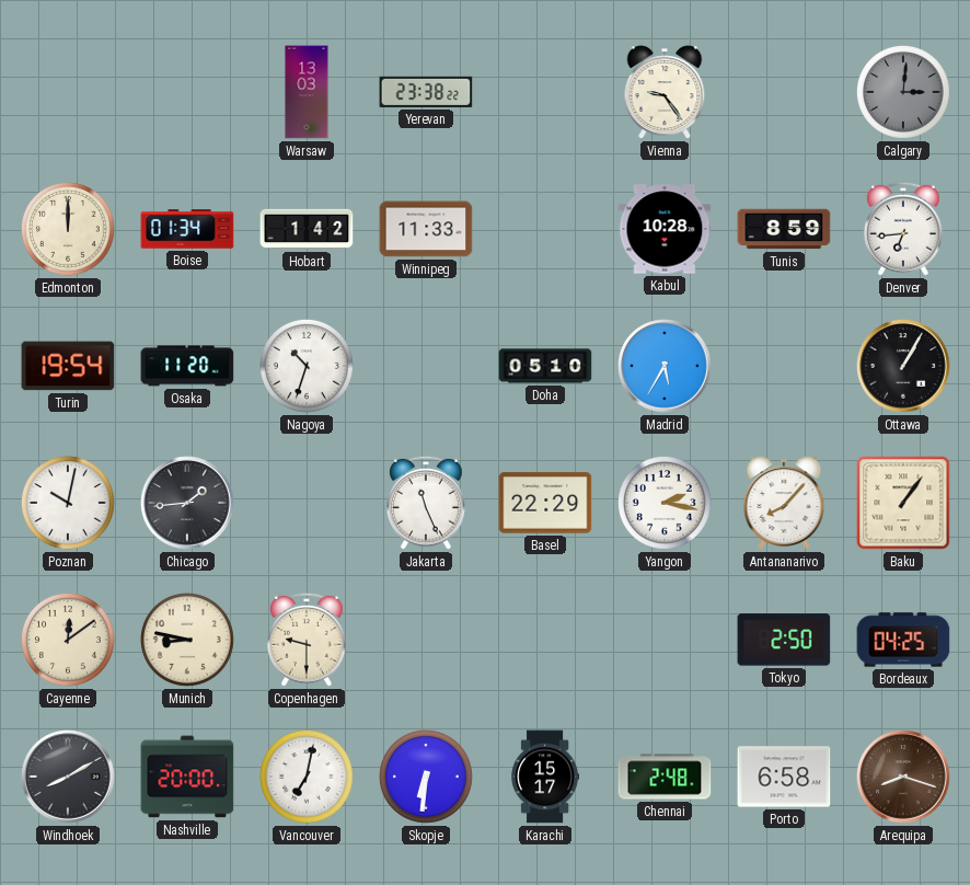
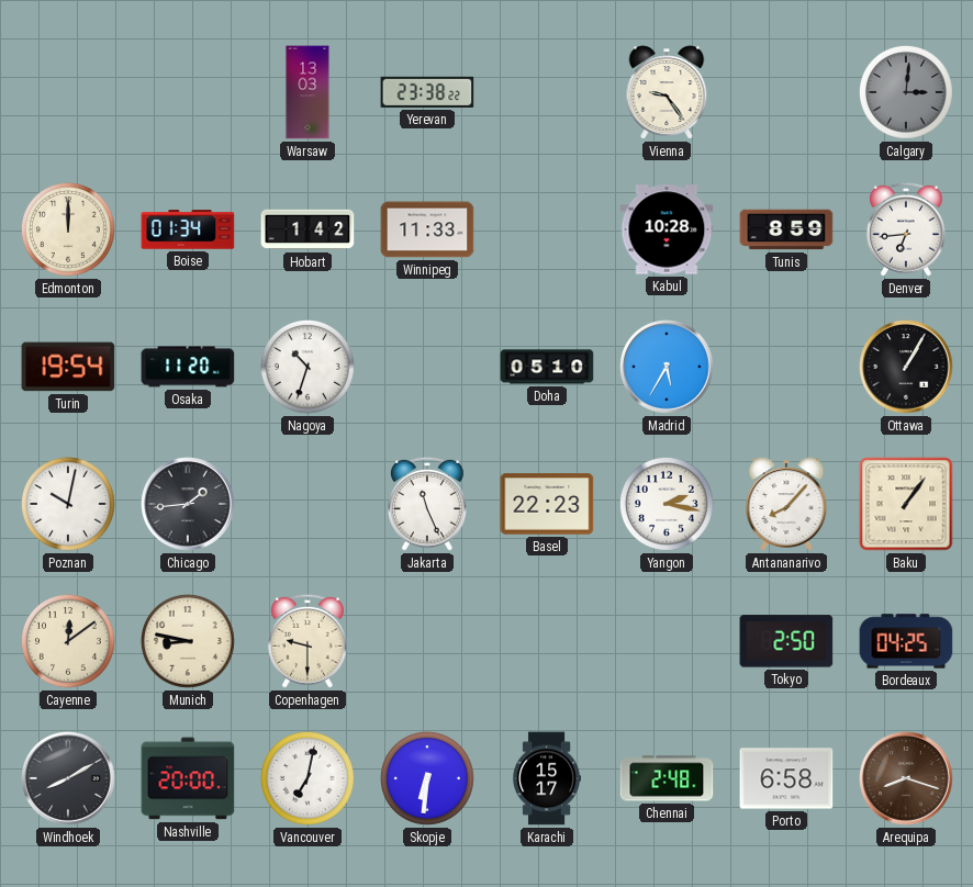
Basel: 22:29 -> 22:23 (547, 504)
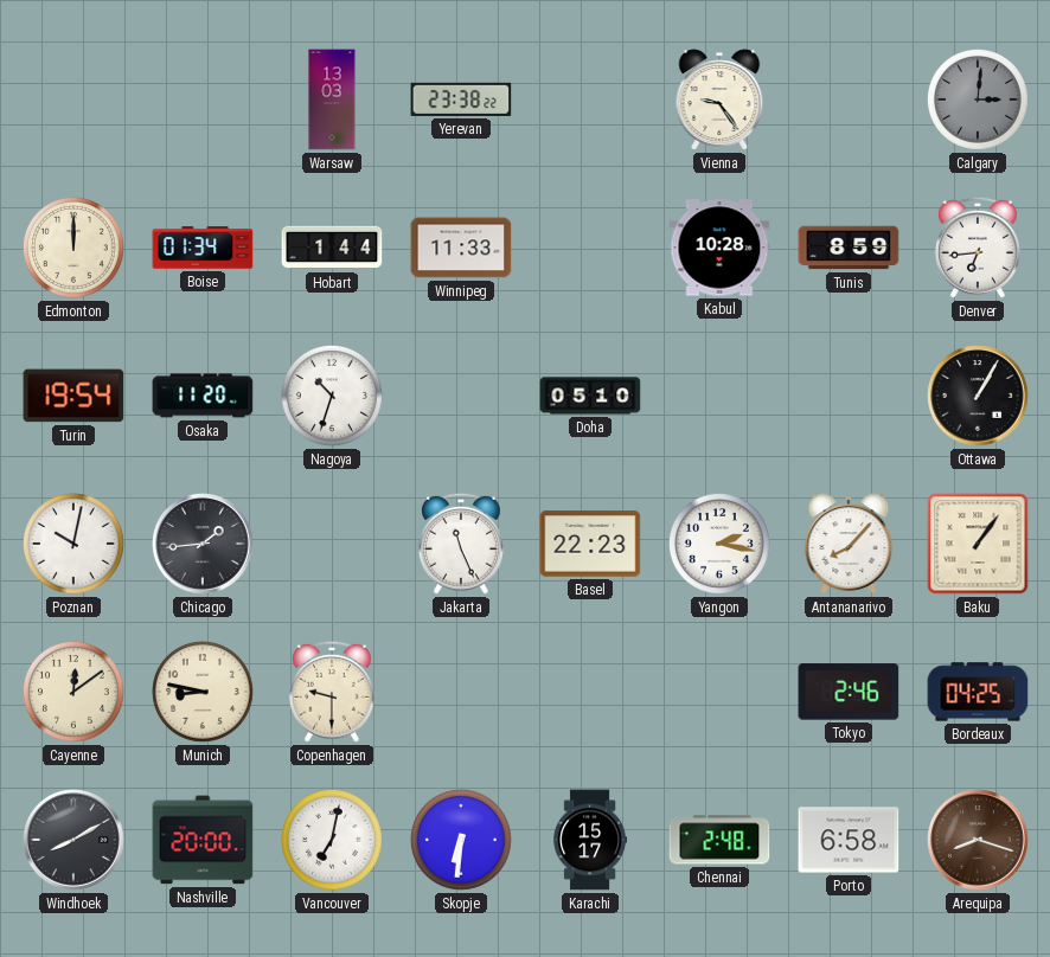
Hobart: 1:42 -> 1:44 (332, 248)
Madrid: 5:35 -> none (667, 367)
Tokyo: 2:50 -> 2:46 (849, 692)
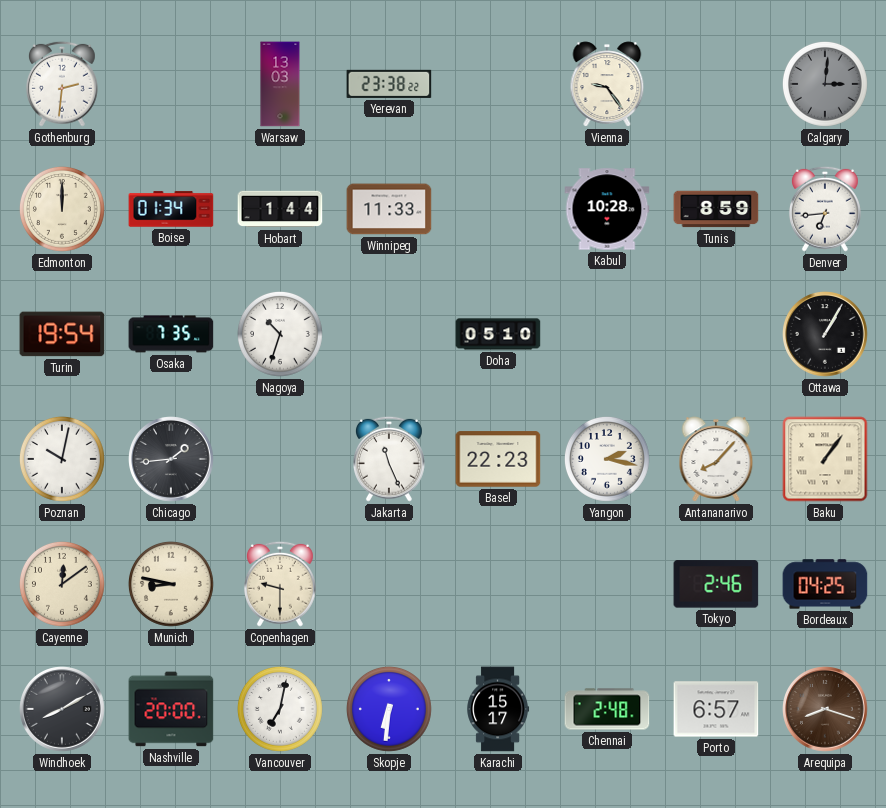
Gothenburg: none -> 2:31 (62, 84)
Osaka: 11:20 -> 7:35 (171, 334)
Porto: 6:58 -> 6:57 (716, 709)
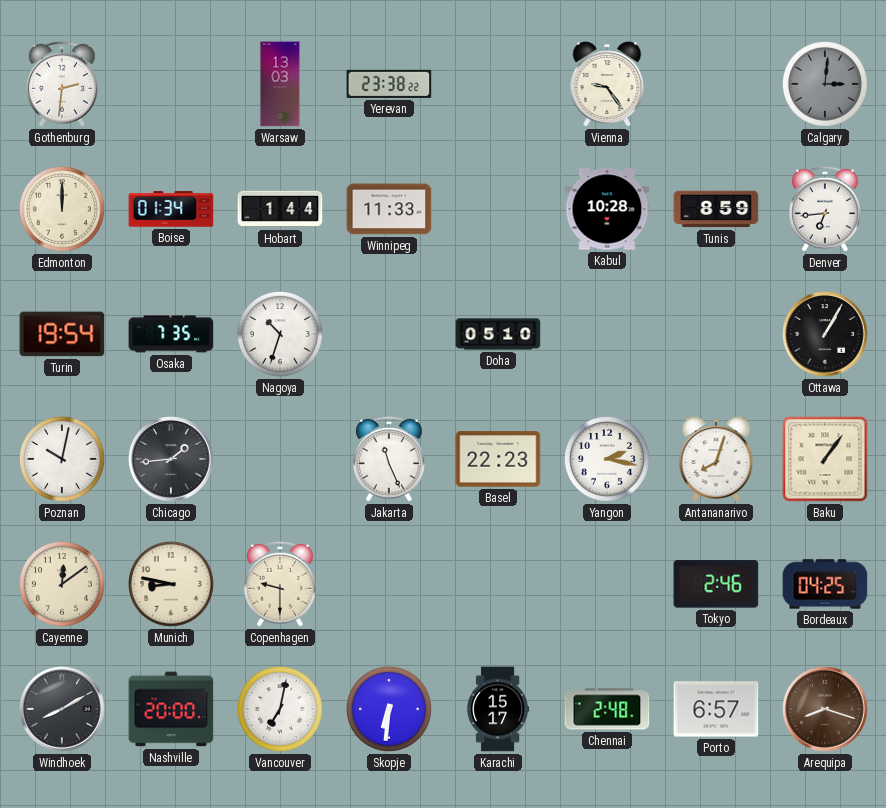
Antananarivo: 8:07 -> 8:03 (716, 459)
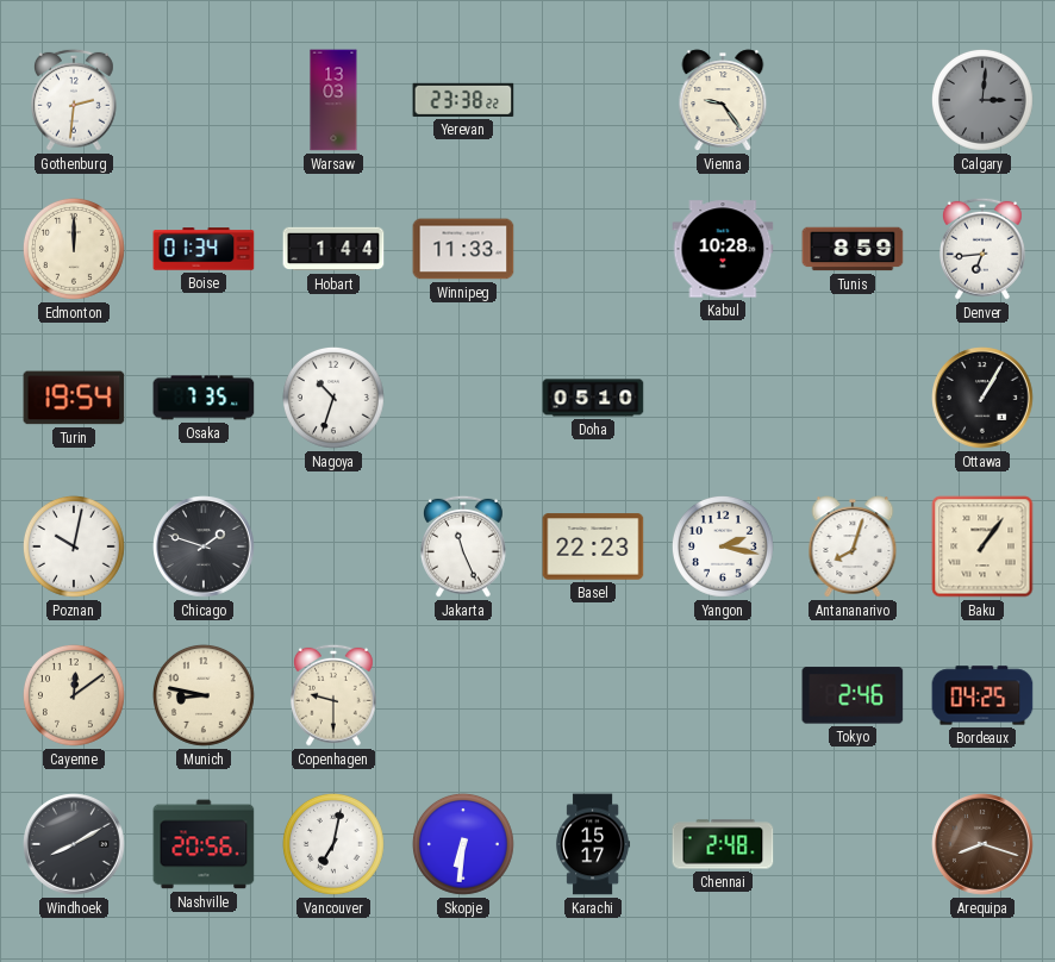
Chicago: 1:44 -> 1:48 (204, 546)
Nashville: 20:00 -> 20:56 (204, 844)
Porto: 6:57 -> none (716, 709)
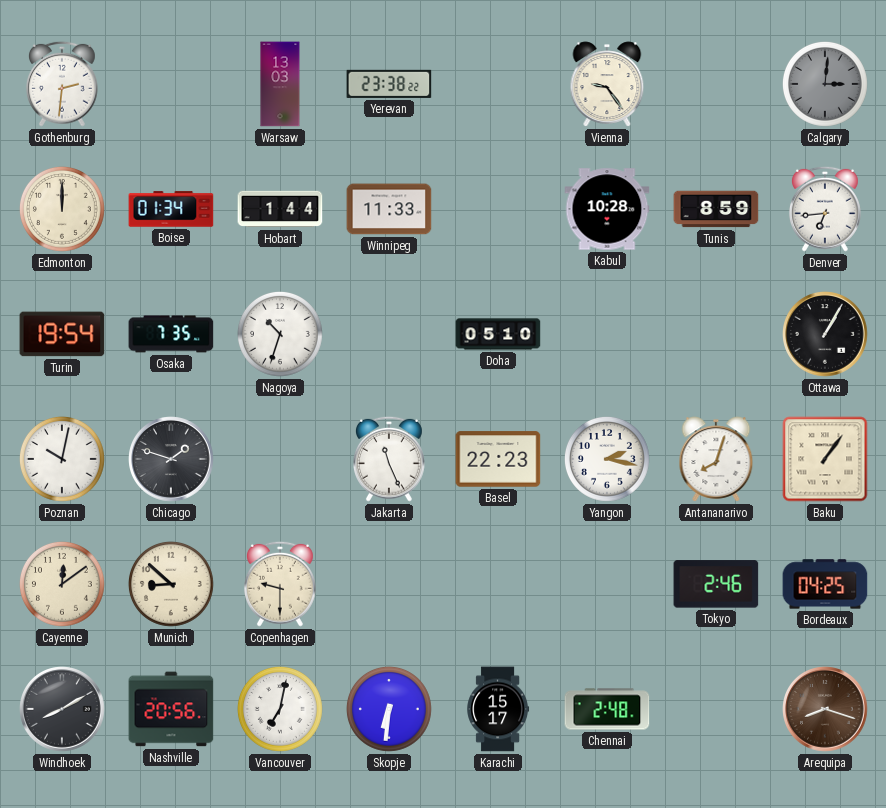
Munich: 8:47 -> 8:52 (171, 584)
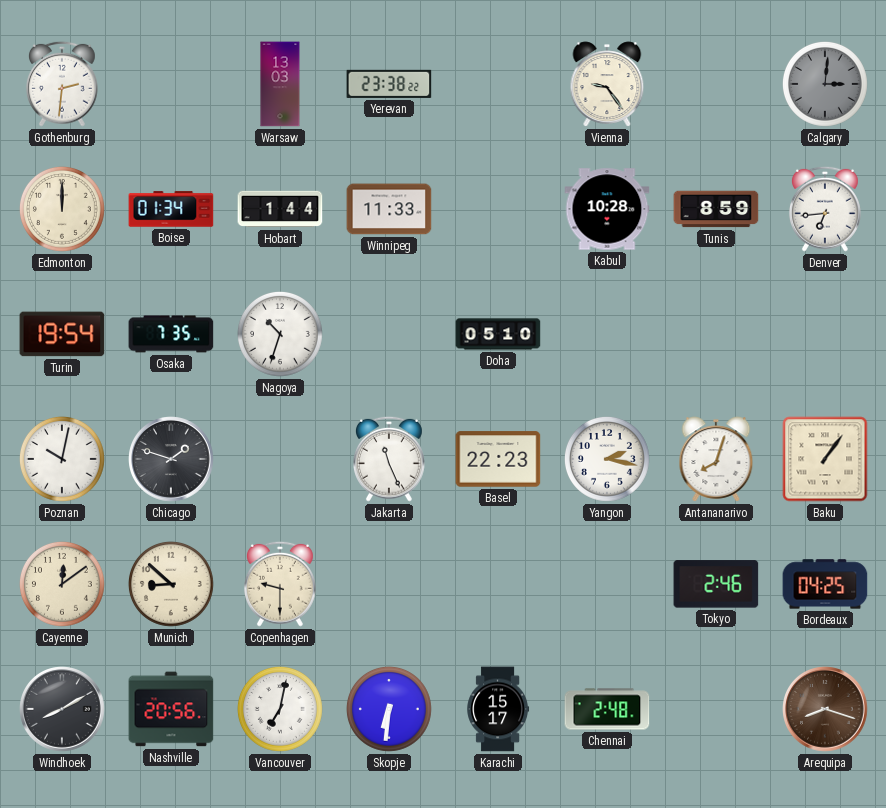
Ottawa: 1:05 -> none (825, 334)
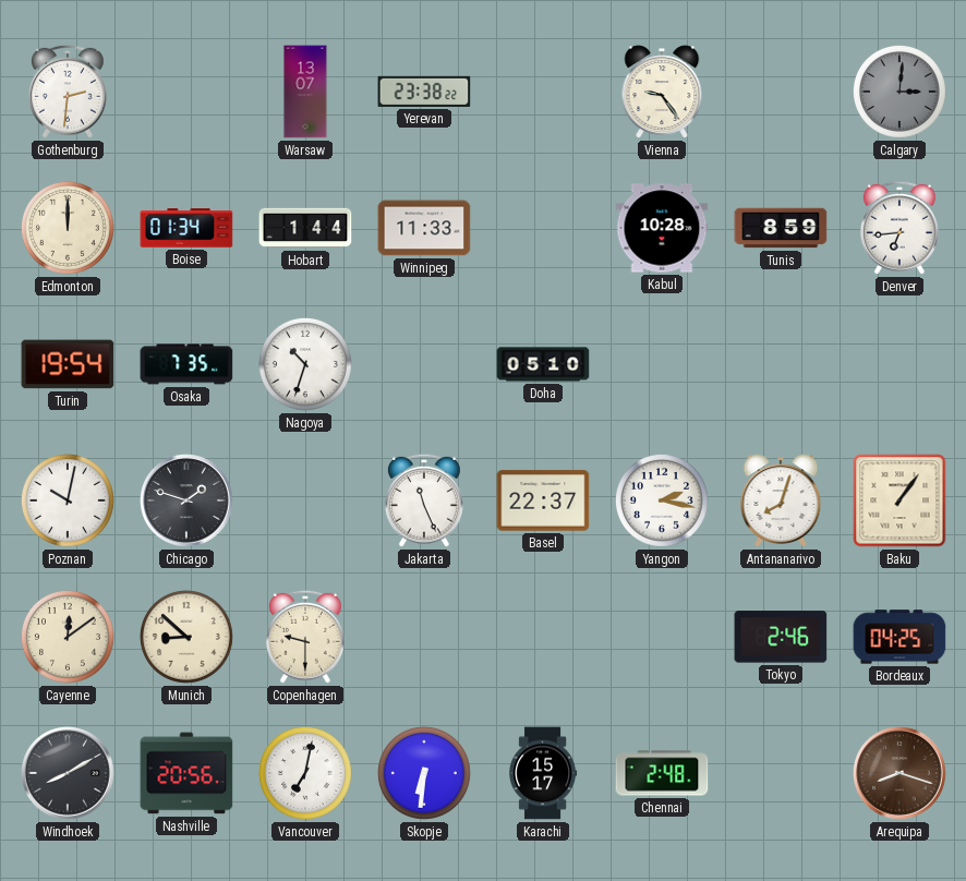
Warsaw: 13:03 -> 13:07 (305, 92)
Basel: 22:23 -> 22:37 (543, 500)
